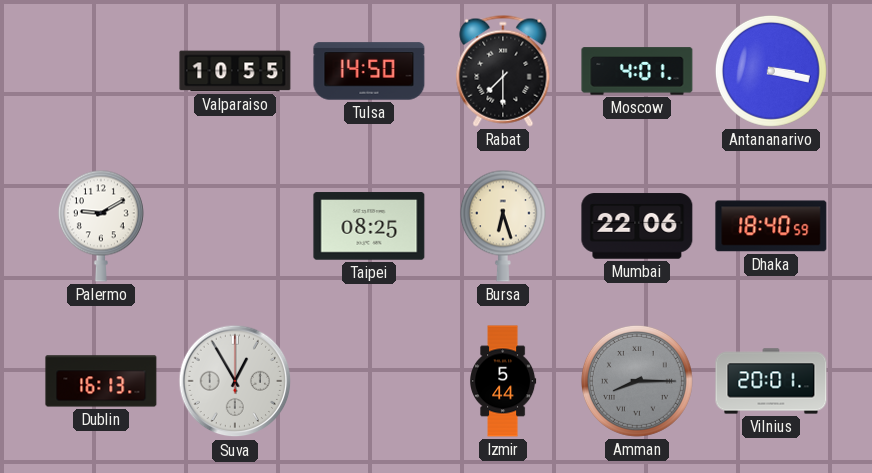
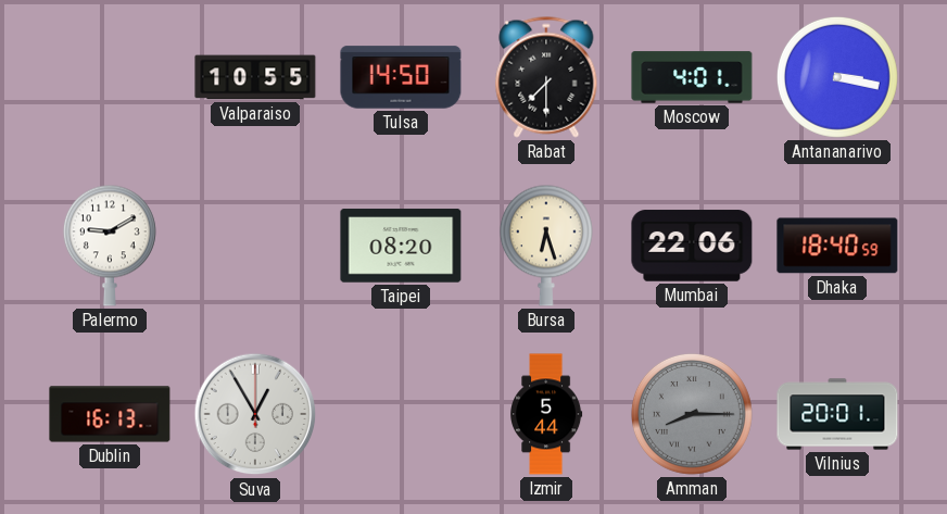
Taipei: 08:25 -> 08:20 (401, 246)
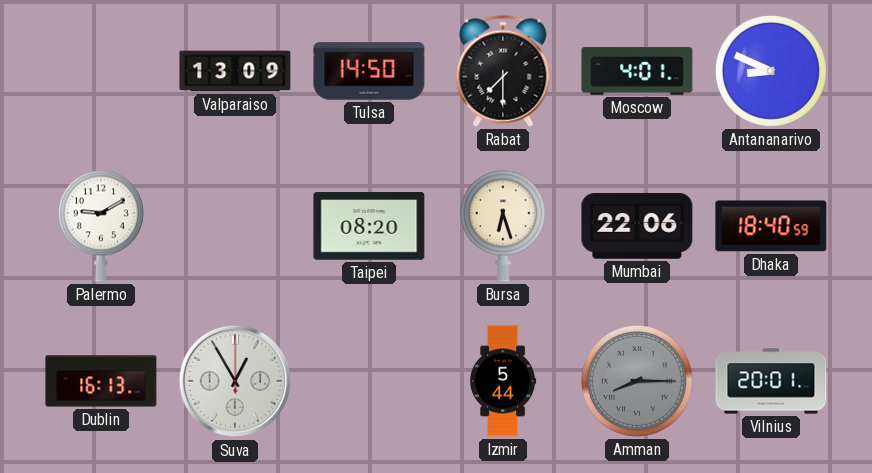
Valparaiso: 10:55 -> 13:09 (235, 71)
Antananarivo: 3:17 -> 8:49 (771, 71)
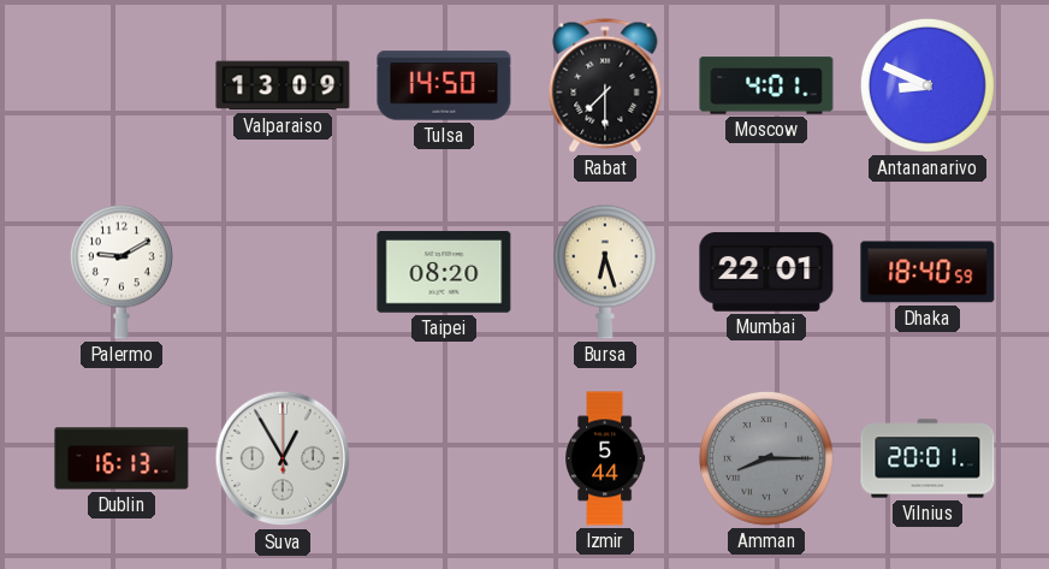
Mumbai: 22:06 -> 22:01 (766, 272)
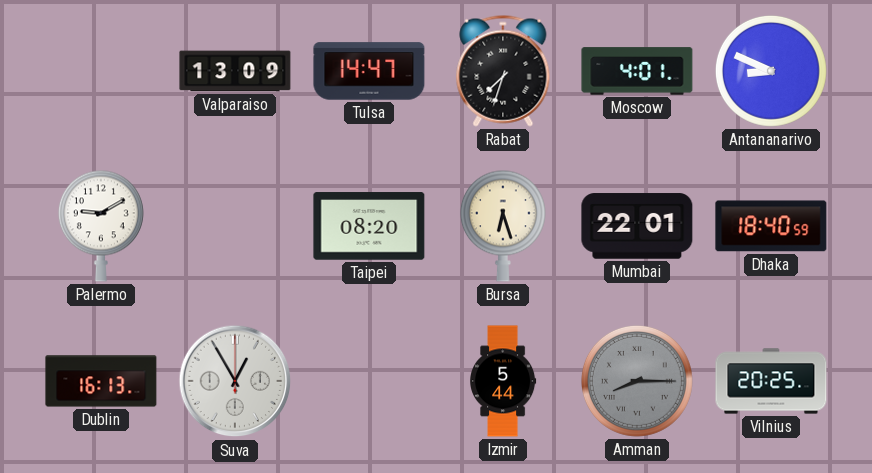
Tulsa: 14:50 -> 14:47 (369, 71)
Rabat: 7:30 -> 7:33 (503, 71)
Vilnius: 20:01 -> 20:25 (771, 381)
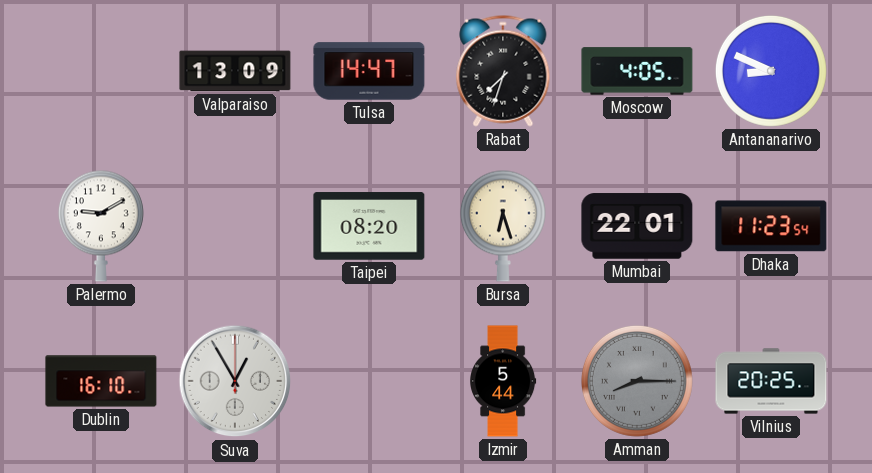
Moscow: 4:01 -> 4:05 (637, 71)
Dhaka: 18:40 -> 11:23 (771, 226)
Dublin: 16:13 -> 16:10 (101, 381)
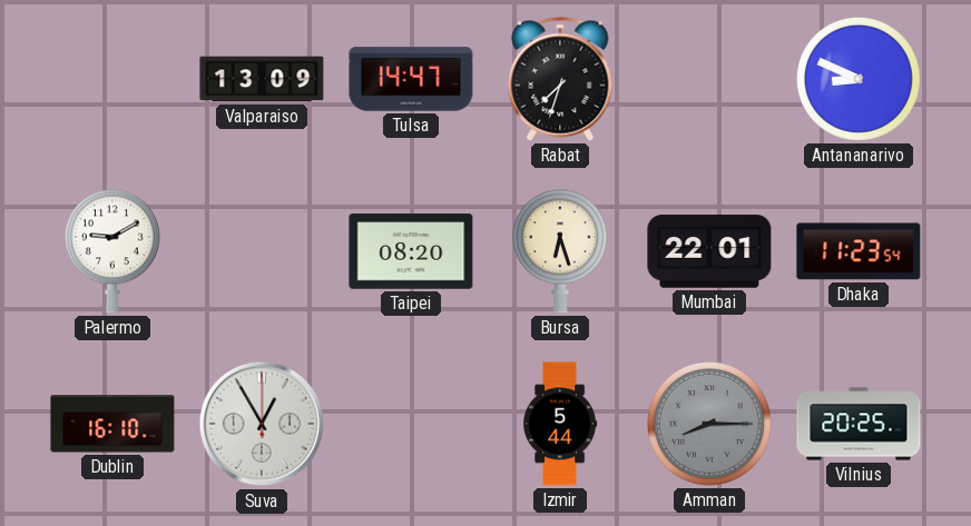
Moscow: 4:05 -> none (637, 71)
